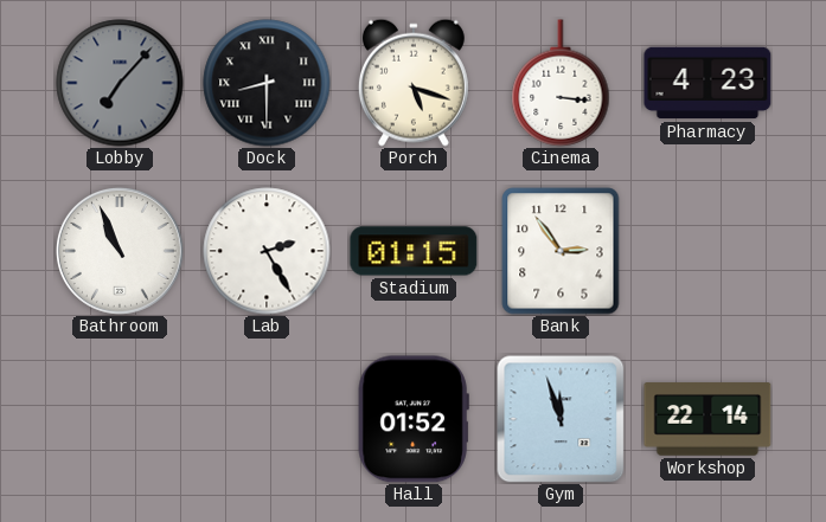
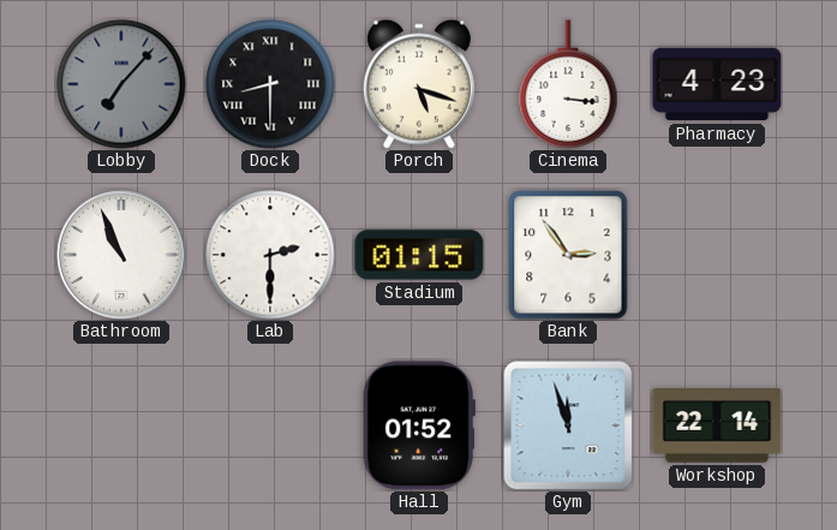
Lab: 2:25 -> 2:30 (270, 255)
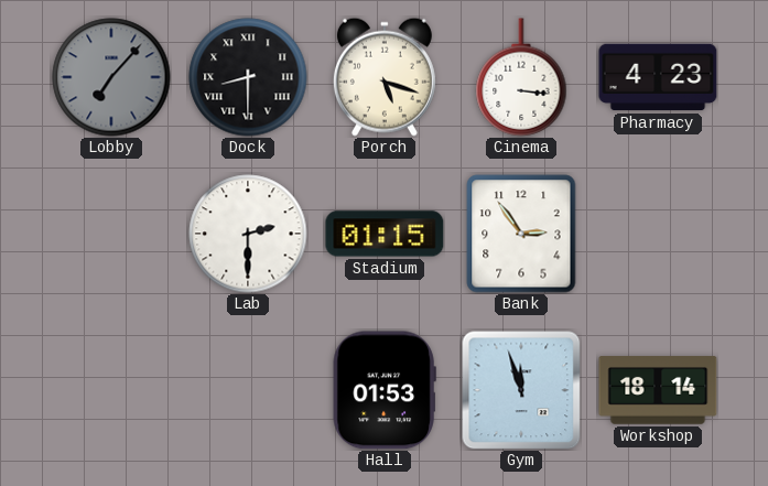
Bathroom: 10:56 -> none (121, 255)
Hall: 01:52 -> 01:53 (385, 390)
Workshop: 22:14 -> 18:14 (658, 390)
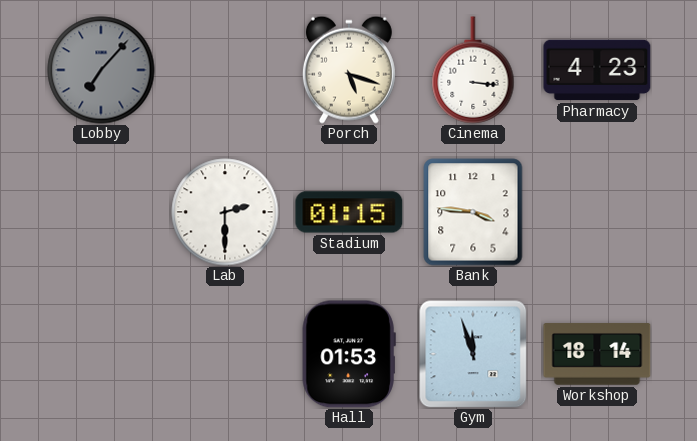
Dock: 8:30 -> none (248, 77)
Bank: 2:54 -> 3:46 (473, 212)
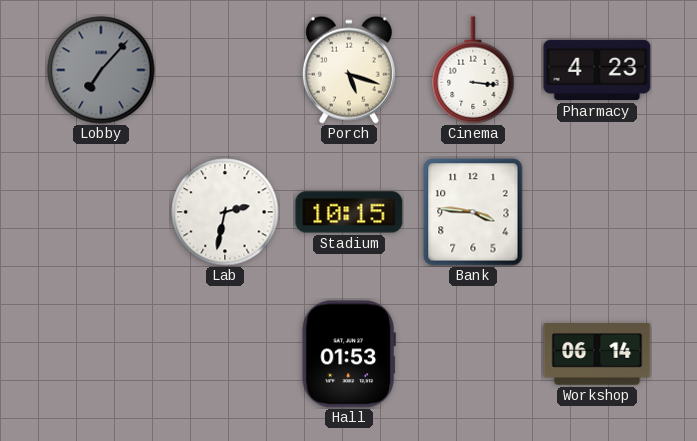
Lab: 2:30 -> 2:32 (225, 212)
Stadium: 01:15 -> 10:15 (349, 212)
Gym: 11:57 -> none (473, 354)
Workshop: 18:14 -> 06:14 (597, 354)
